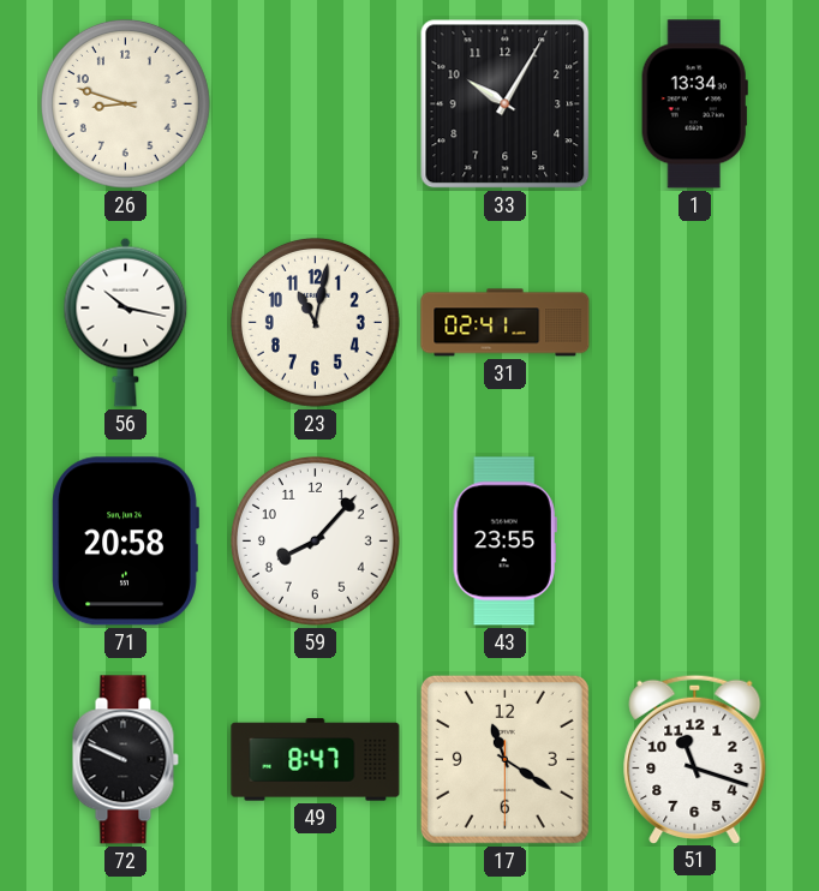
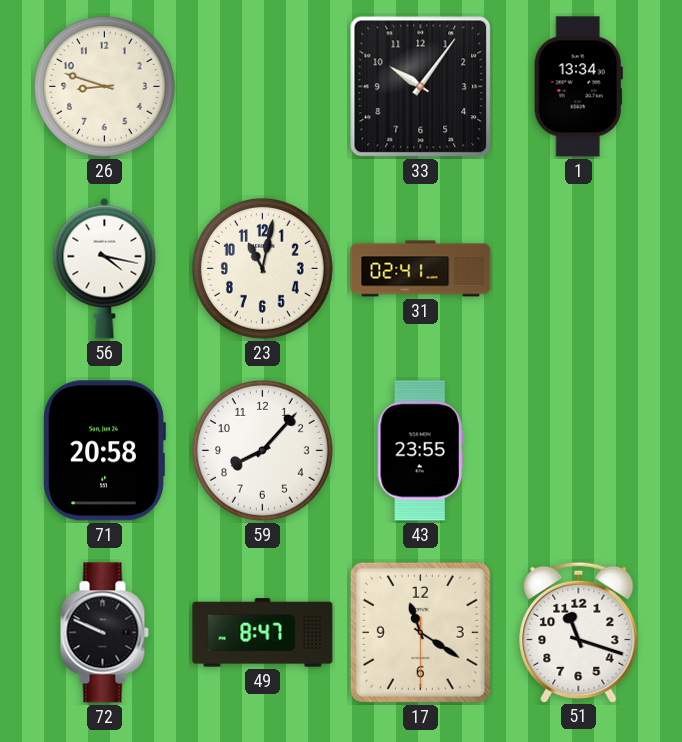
33: 10:05 -> 10:06 (421, 87)
56: 10:17 -> 4:17 (105, 268)
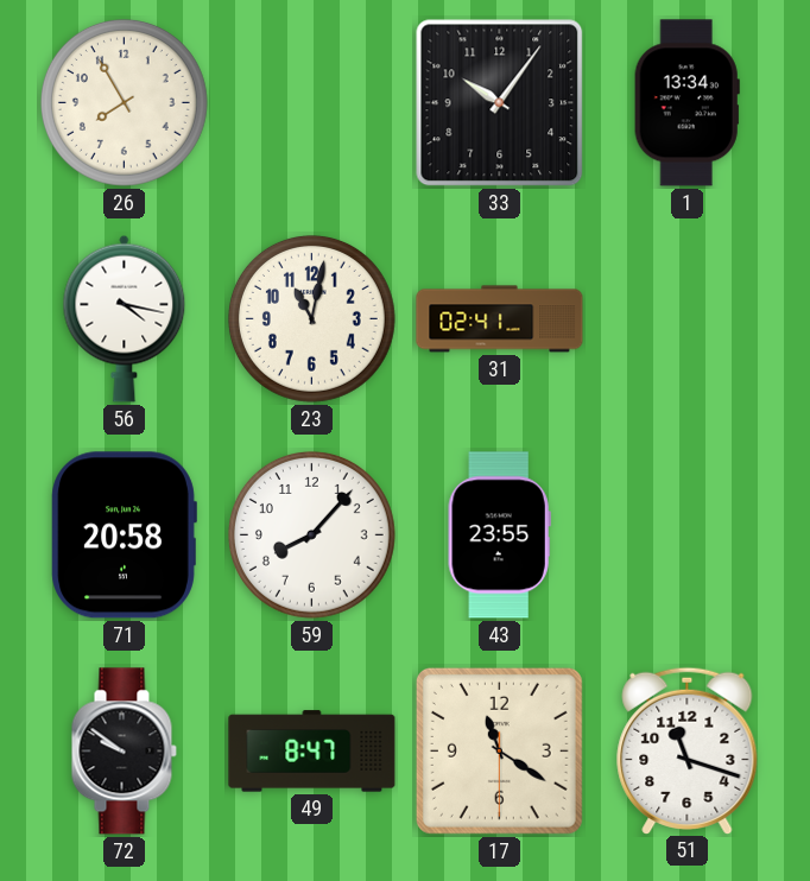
26: 8:48 -> 7:55 (124, 102)
72: 9:49 -> 9:51 (124, 752)
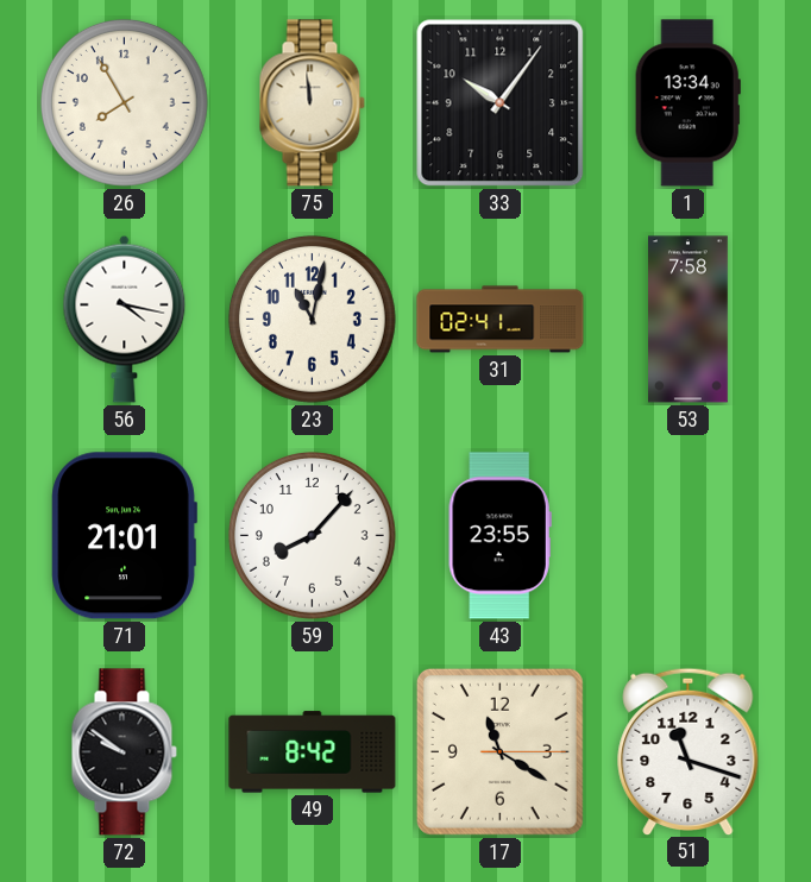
75: none -> 11:59 (312, 103)
53: none -> 7:58 (689, 320)
71: 20:58 -> 21:01 (124, 536)
49: 8:47 -> 8:42 (313, 752)
17: 11:20:30 -> 11:20:15 (499, 751)
